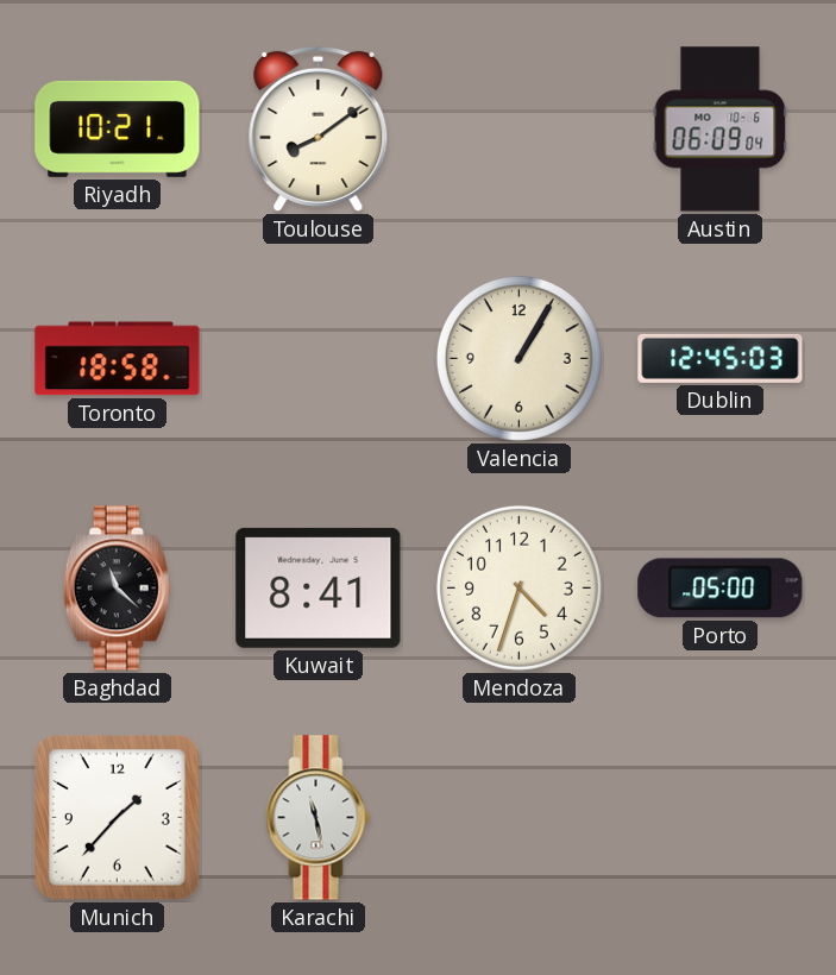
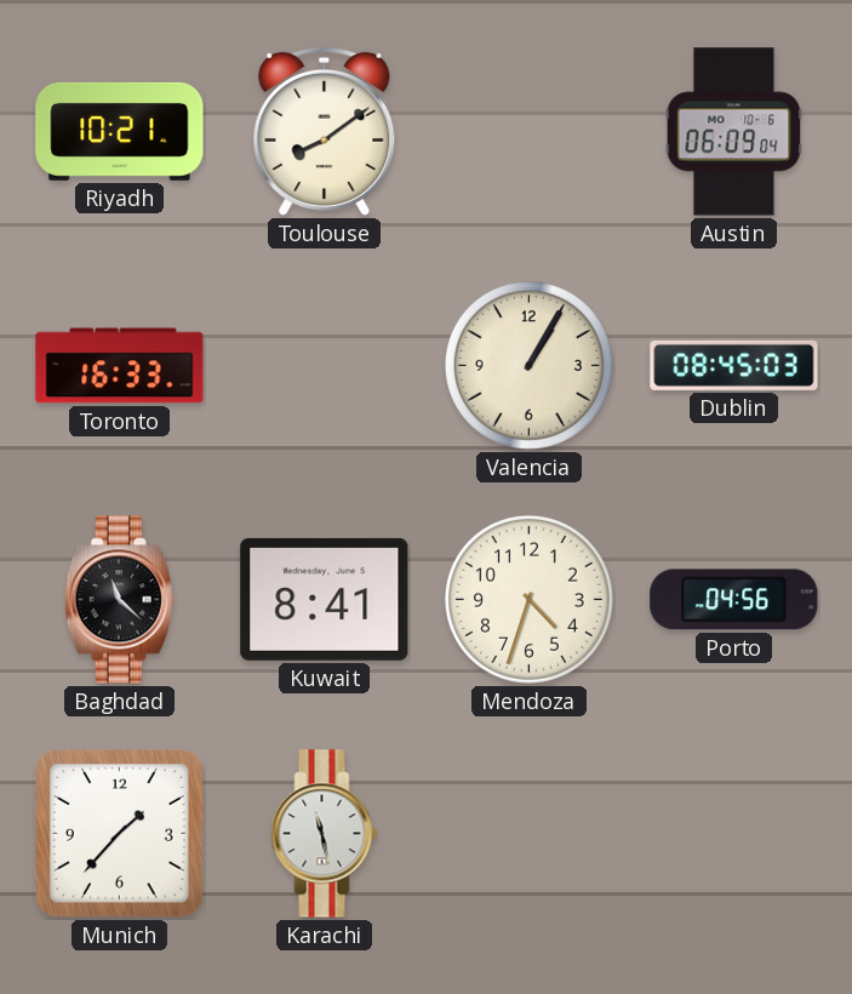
Toronto: 18:58 -> 16:33 (120, 366)
Dublin: 12:45 -> 08:45 (734, 365)
Porto: 05:00 -> 04:56 (734, 600)
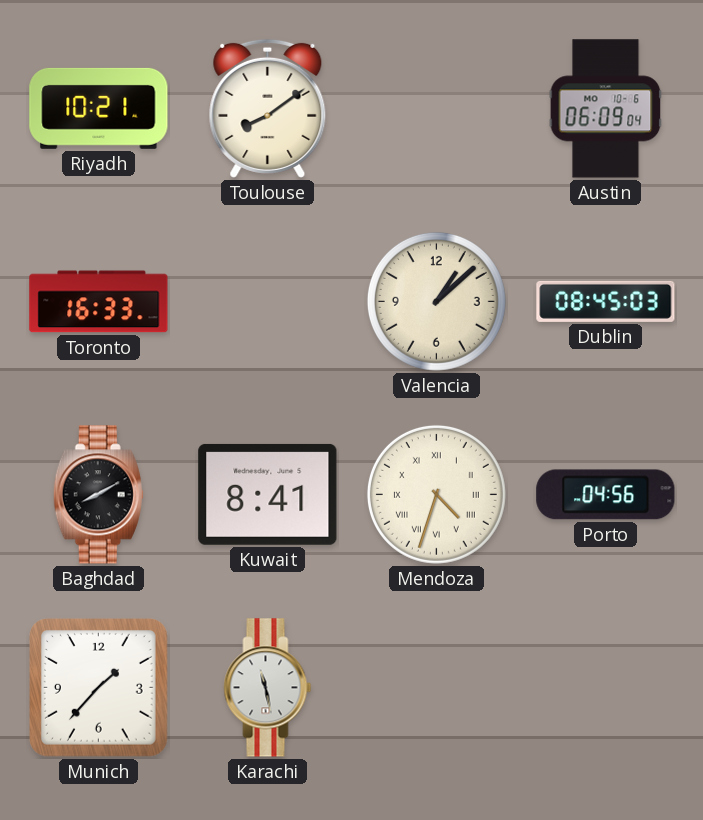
Valencia: 1:05 -> 1:08 (436, 301)
Baghdad: 11:22 -> 8:10 (98, 495)
Mendoza numerals: Arabic -> Roman (436, 494)
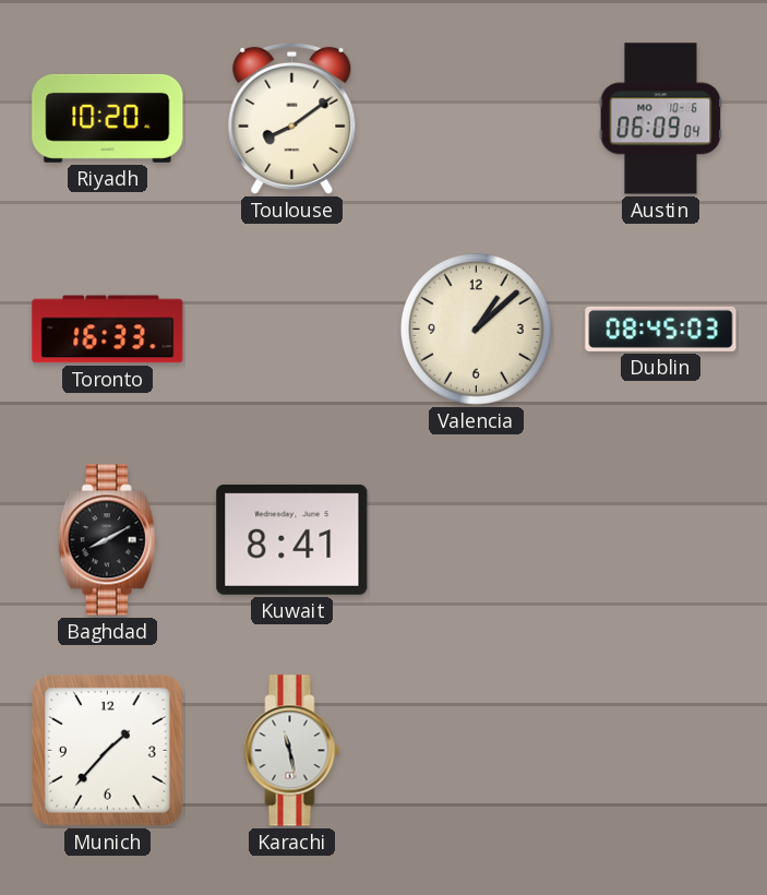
Riyadh: 10:21 -> 10:20 (108, 118)
Mendoza: 4:33 -> none (436, 494)
Porto: 04:56 -> none (606, 495)
